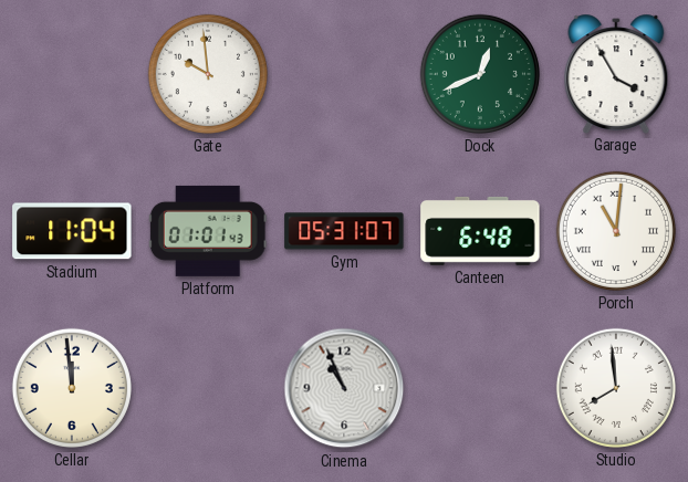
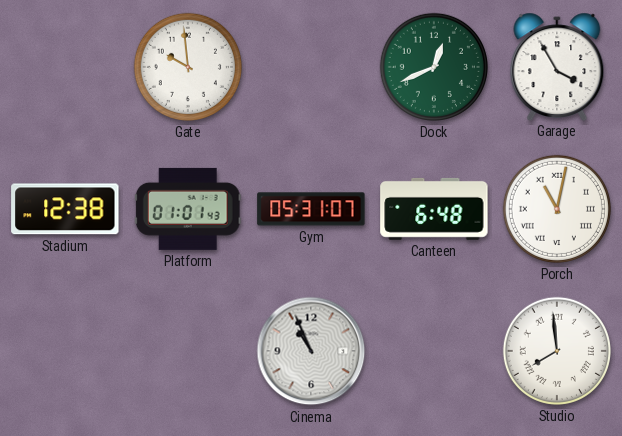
Stadium: 11:04 -> 12:38 (65, 209)
Porch: 11:01 -> 11:02 (557, 209)
Cellar: 11:59 -> none (72, 388)
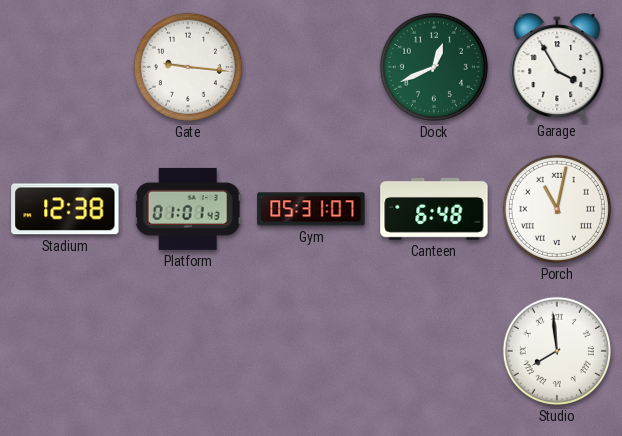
Gate: 9:59 -> 9:16 (188, 67)
Cinema: 10:56 -> none (311, 351)
